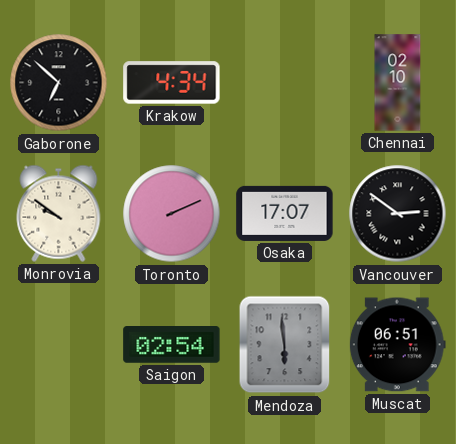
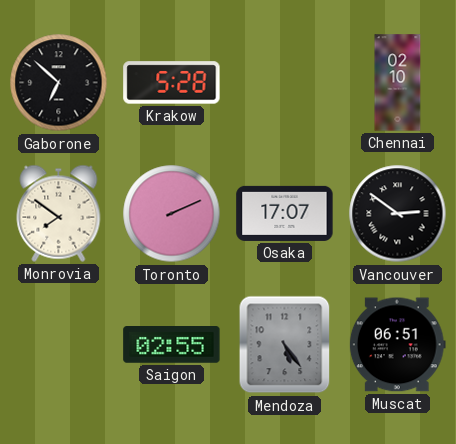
Krakow: 4:34 -> 5:28 (172, 83)
Monrovia: 9:51 -> 7:51 (59, 213)
Saigon: 02:54 -> 02:55 (172, 345)
Mendoza: 5:59 -> 5:24 (285, 345)
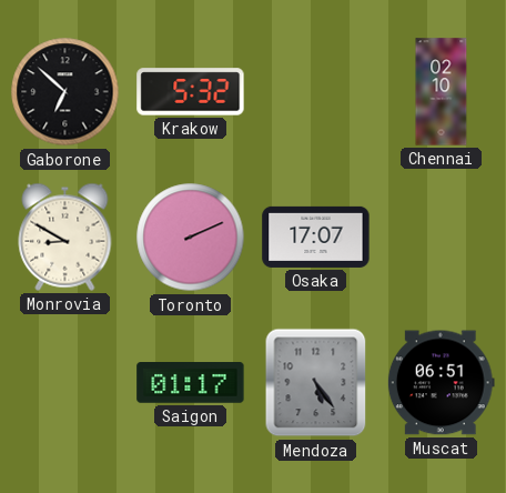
Krakow: 5:28 -> 5:32 (191, 92)
Monrovia: 7:51 -> 8:50 (65, 237)
Vancouver: 2:51 -> none (398, 214)
Saigon: 02:55 -> 01:17 (191, 383)
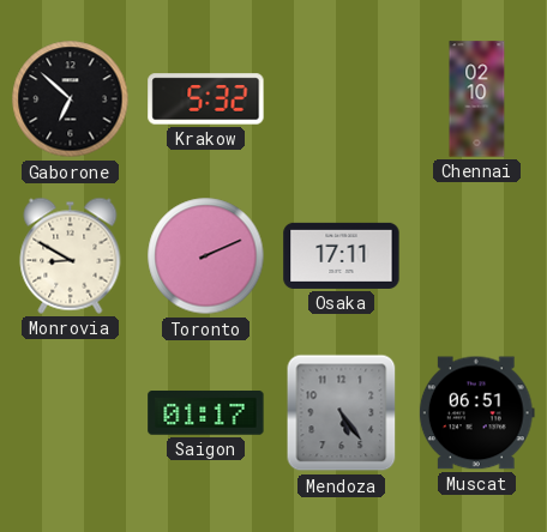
Osaka: 17:07 -> 17:11 (342, 255)
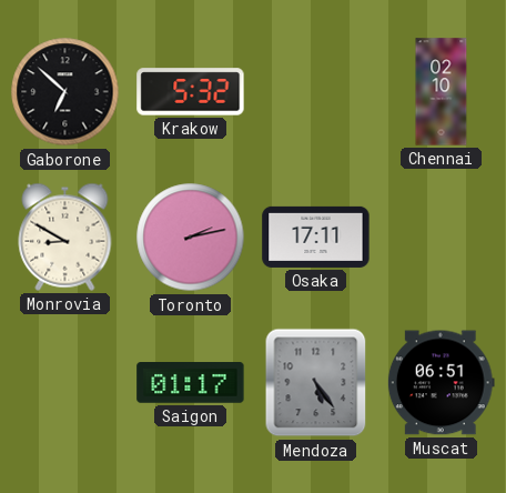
Toronto: 2:11 -> 2:13 (191, 238)
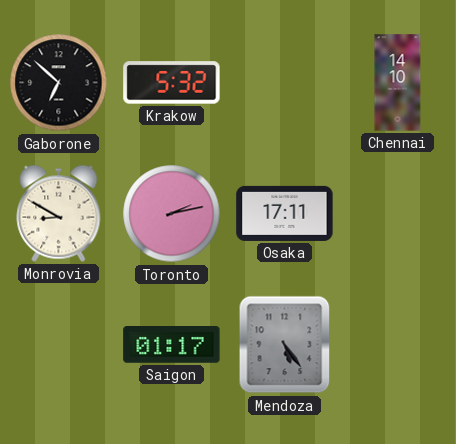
Chennai: 02:10 -> 14:10 (398, 83)
Muscat: 06:51 -> none (441, 383)
